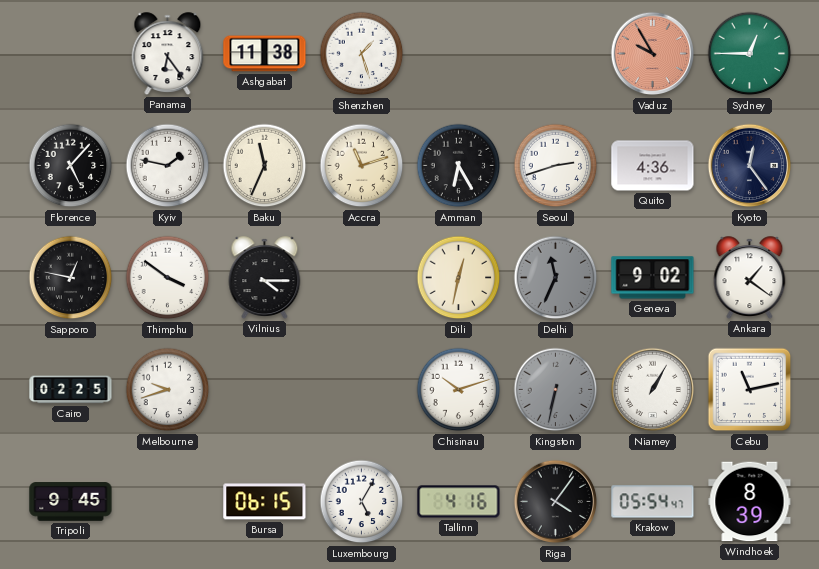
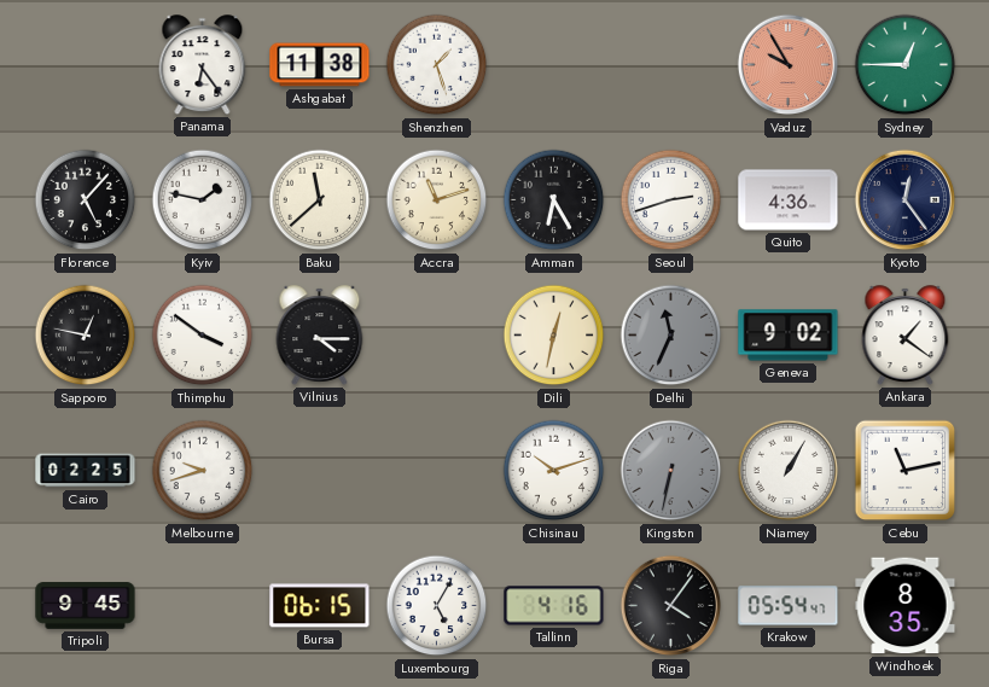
Baku: 11:34 -> 11:38 (320, 200)
Windhoek: 8:39 -> 8:35 (906, 606)
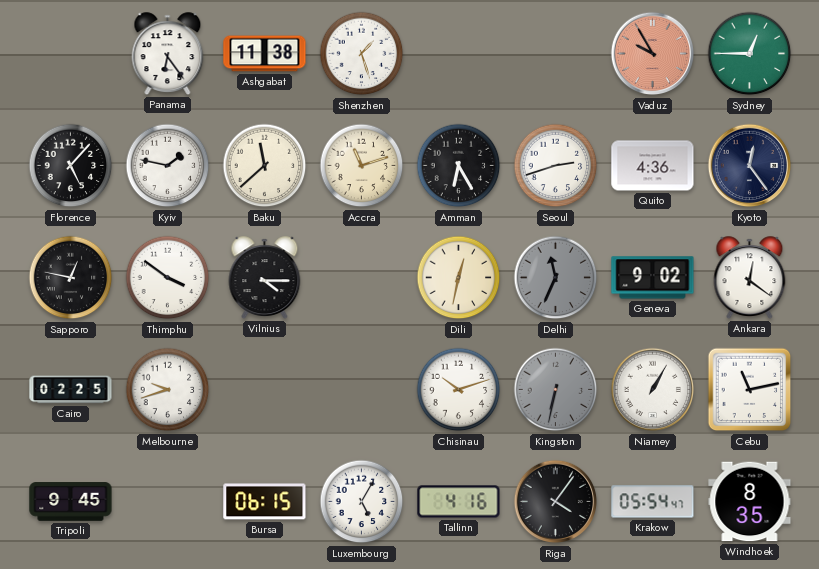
Ankara: 1:21 -> 12:21 (750, 278)
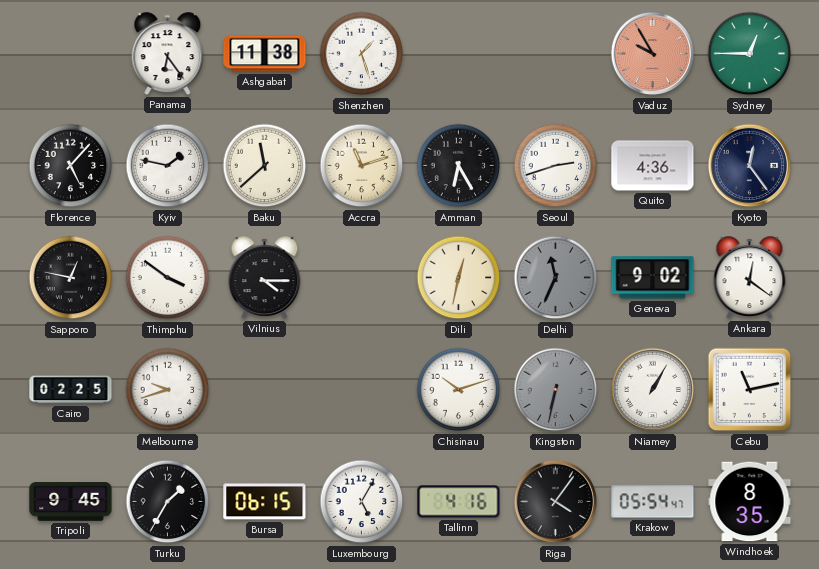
Turku: none -> 1:35 (168, 502)
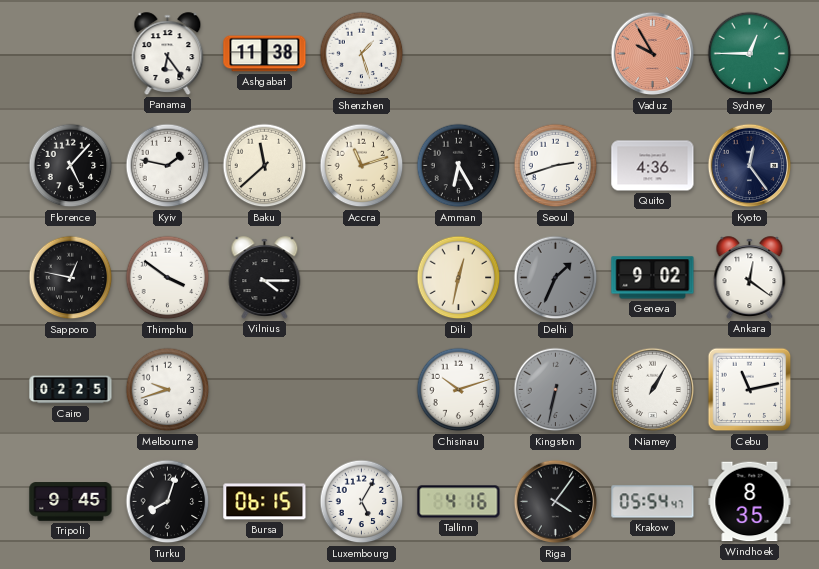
Delhi: 11:34 -> 1:34 (556, 278)
Turku: 1:35 -> 8:03 (168, 502)
